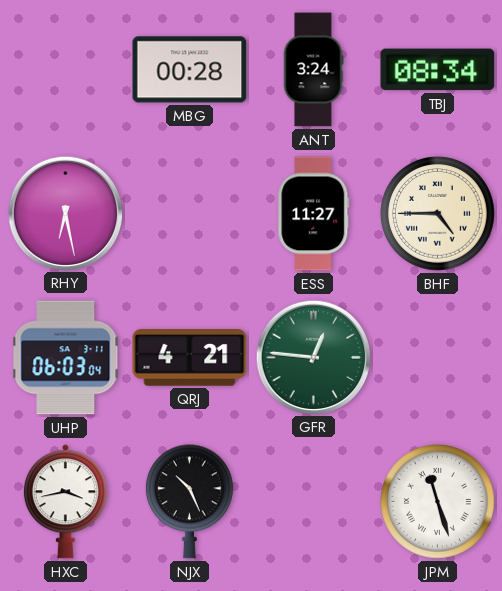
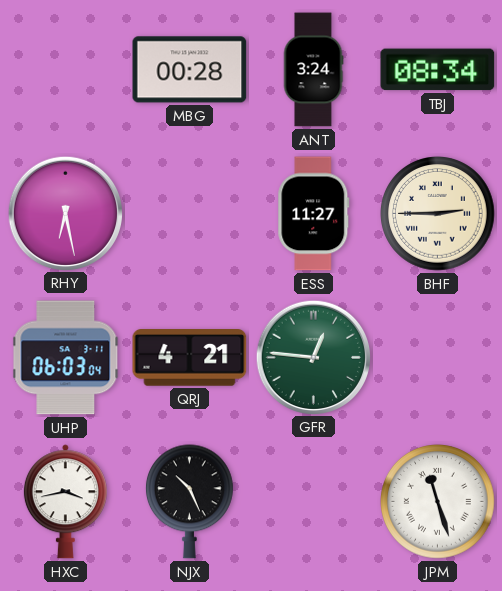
BHF: 4:45 -> 2:45 (438, 214)
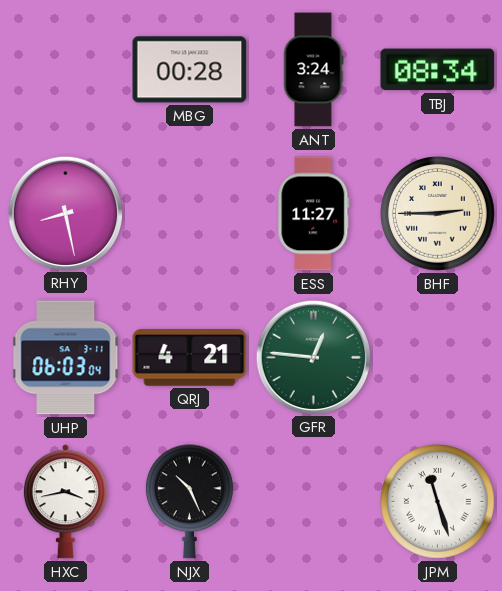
RHY: 6:28 -> 8:28 (65, 213)
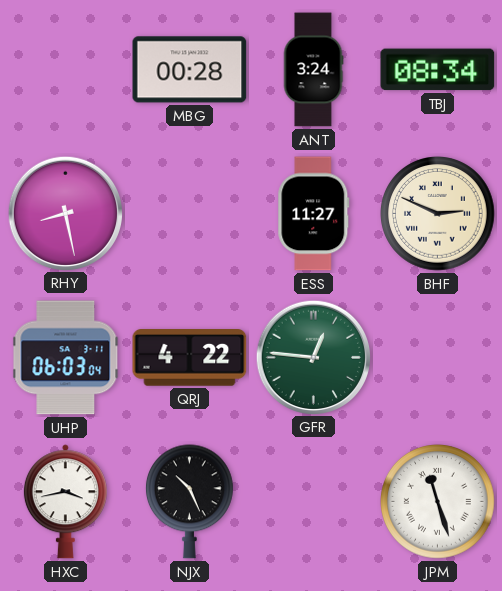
BHF: 2:45 -> 2:49 (438, 214)
QRJ: 4:21 -> 4:22 (190, 358)
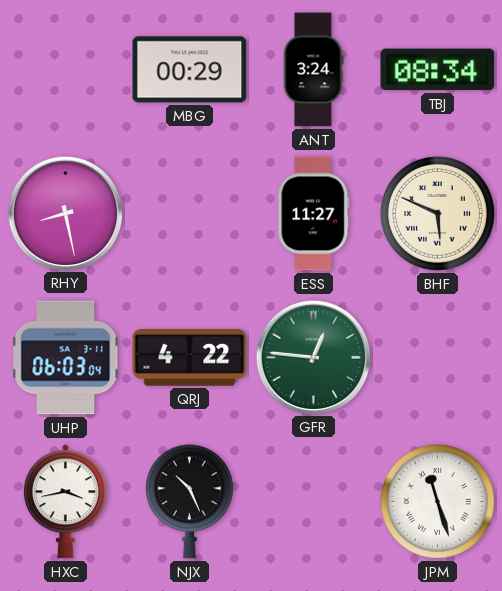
MBG: 00:28 -> 00:29 (190, 70)
BHF: 2:49 -> 5:49 (438, 214)
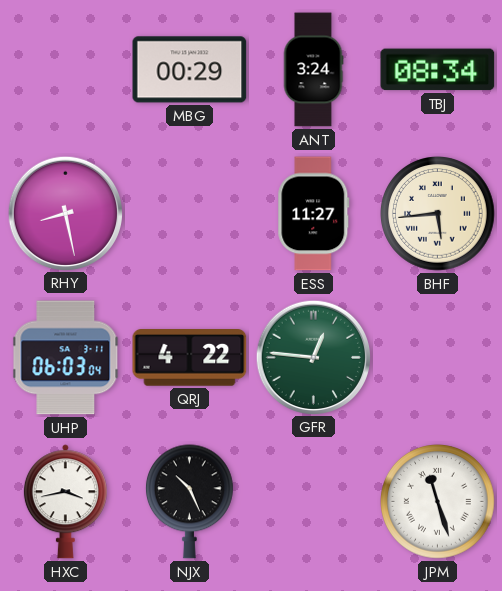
BHF: 5:49 -> 5:44 (438, 214)
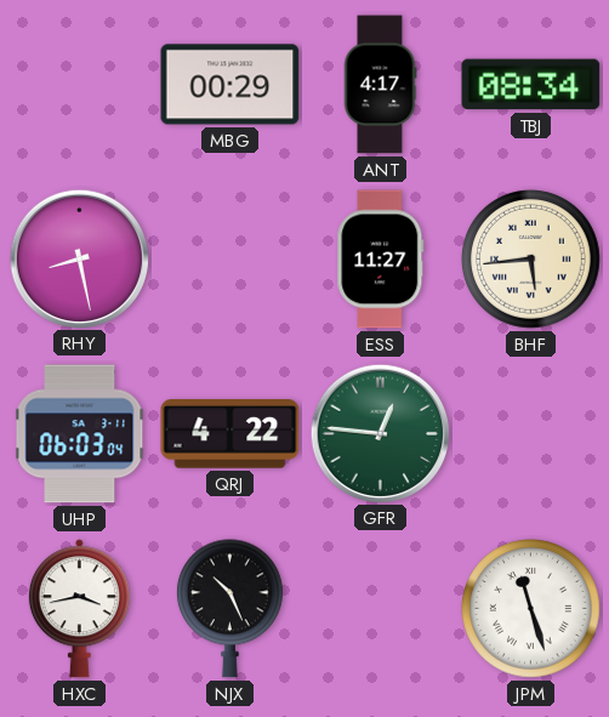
ANT: 3:24 -> 4:17 (380, 85)
